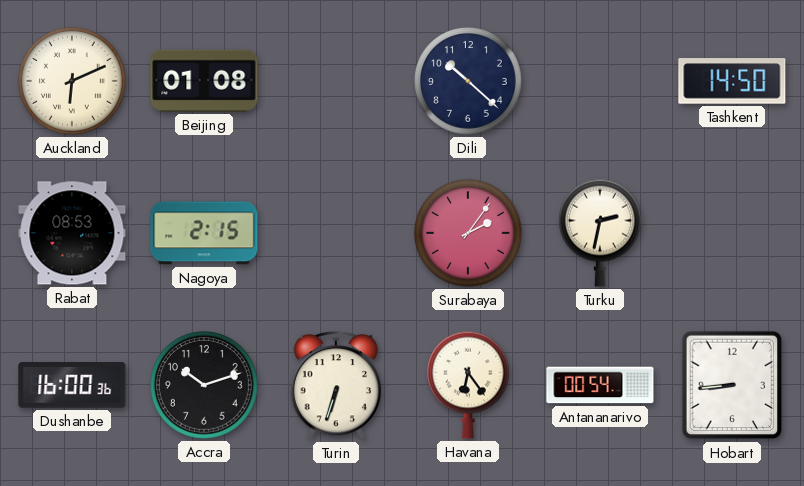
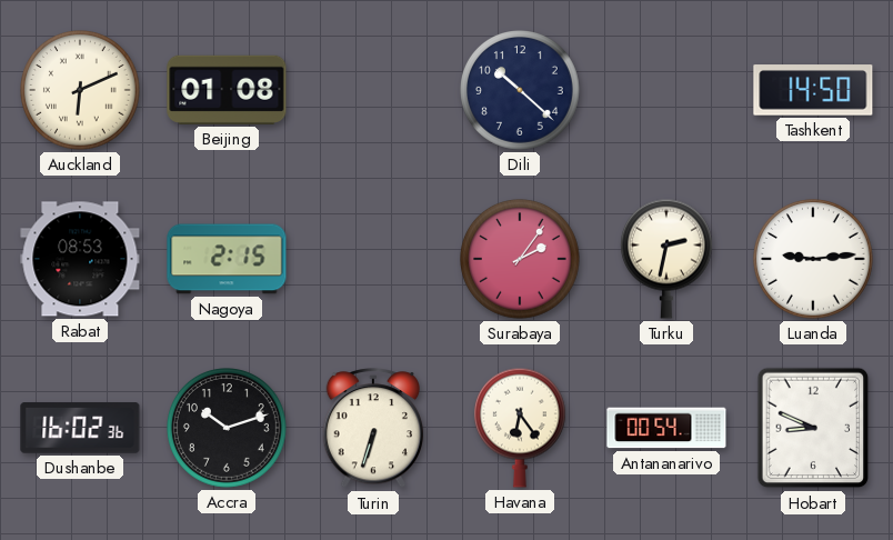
Luanda: none -> 9:14 (814, 260)
Dushanbe: 16:00 -> 16:02 (80, 428)
Hobart: 8:44 -> 8:49 (813, 428)
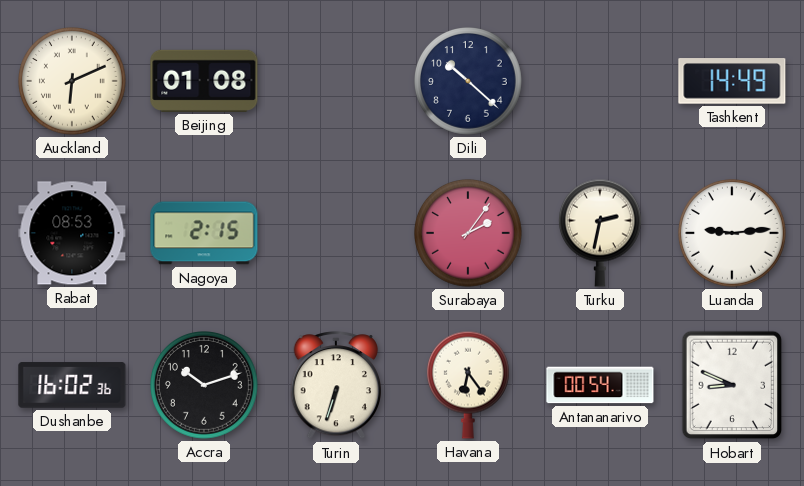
Tashkent: 14:50 -> 14:49 (732, 81)
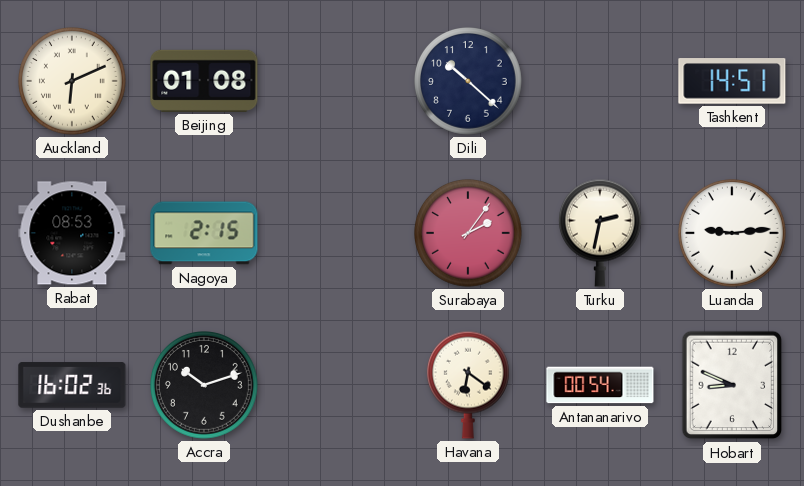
Tashkent: 14:49 -> 14:51 (732, 81)
Turin: 6:33 -> none (335, 386)
Havana: 6:24 -> 6:21 (468, 385)
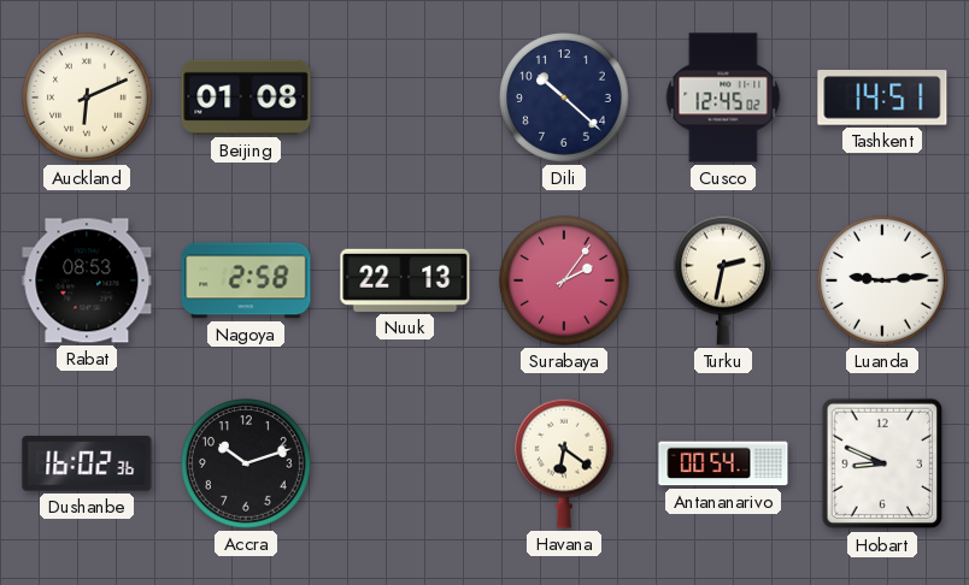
Cusco: none -> 12:45 (723, 97)
Nagoya: 2:15 -> 2:58 (246, 280)
Nuuk: none -> 22:13 (405, 280)
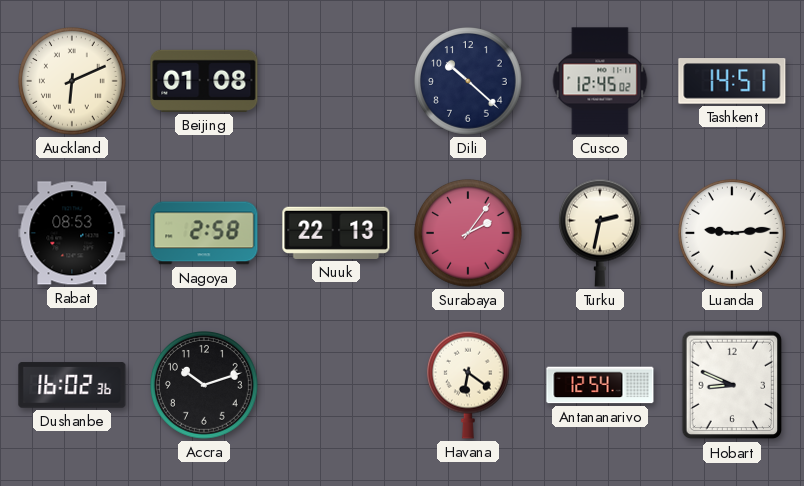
Antananarivo: 00:54 -> 12:54 (600, 385)
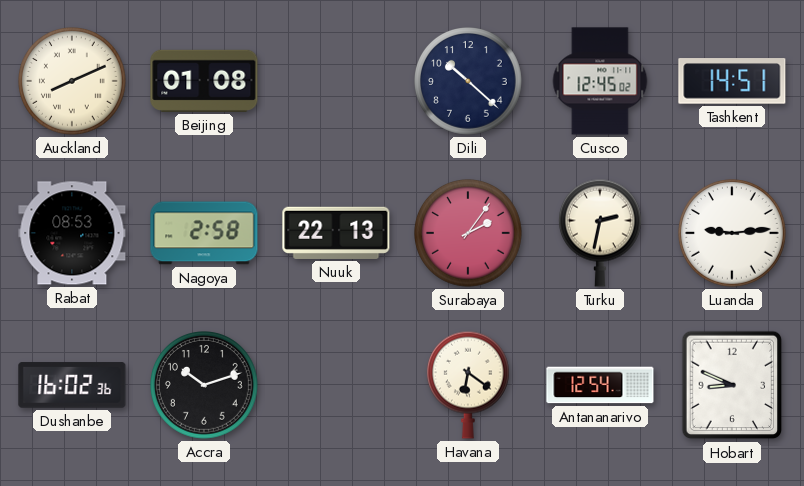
Auckland: 6:11 -> 8:11 (73, 82)
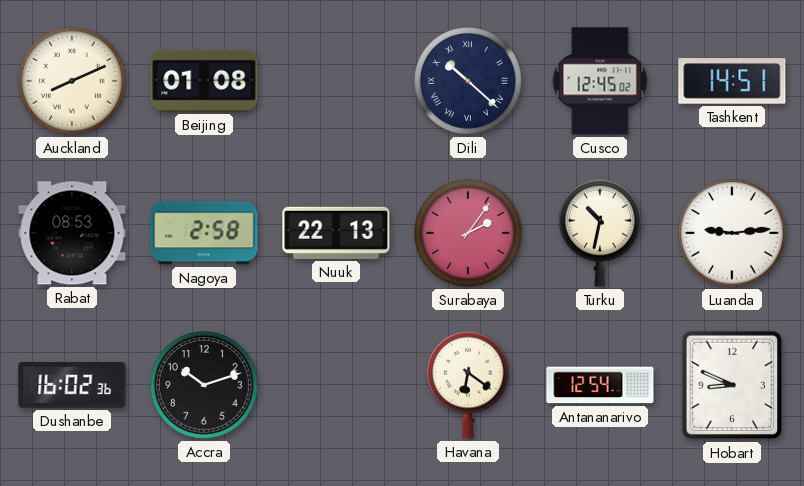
Dili numerals: Arabic -> Roman (469, 82)
Turku: 2:32 -> 10:32 (600, 233)
